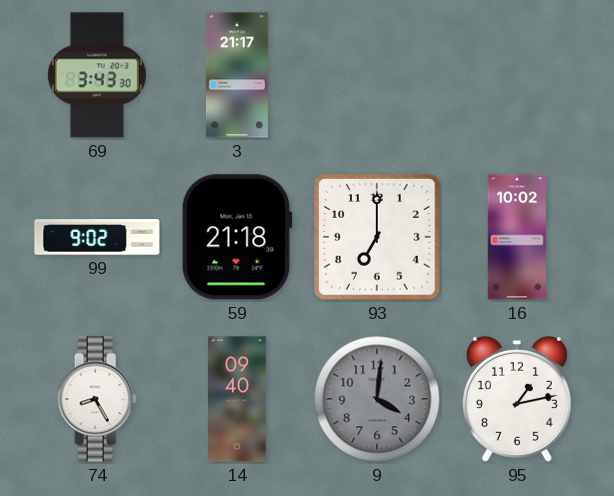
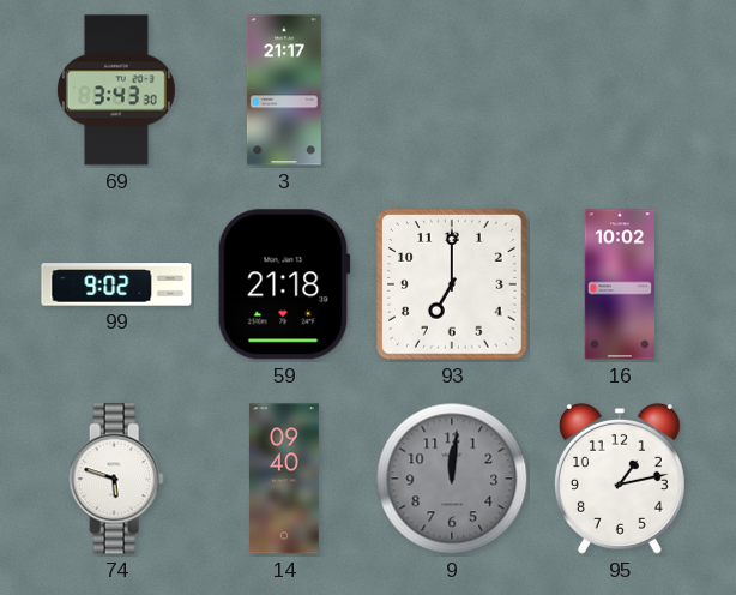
74: 8:25 -> 5:48 (116, 479)
9: 4:01 -> 12:01 (452, 479)
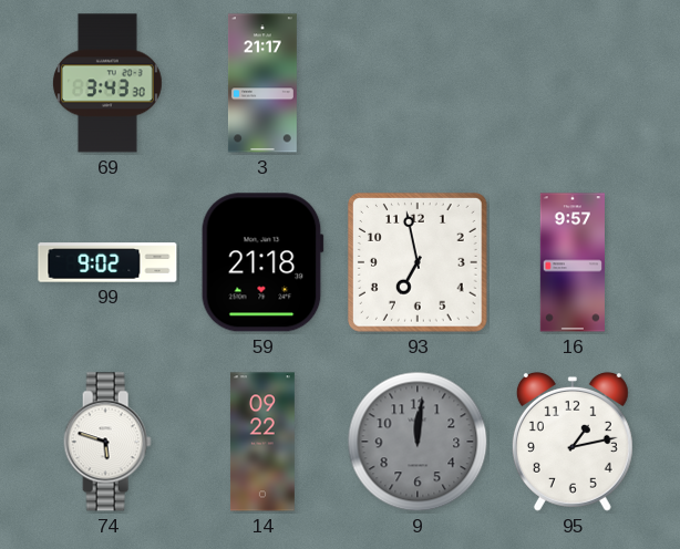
93: 7:00 -> 6:58 (419, 263)
16: 10:02 -> 9:57 (571, 262)
14: 09:40 -> 09:22 (262, 442)
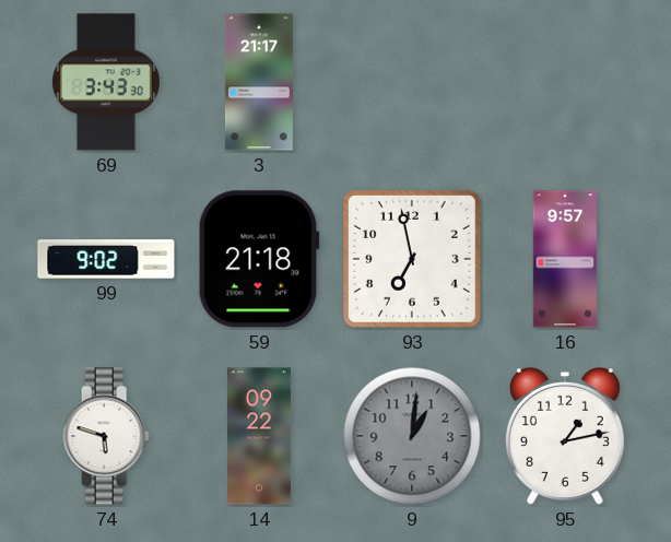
9: 12:01 -> 1:01 (412, 436)
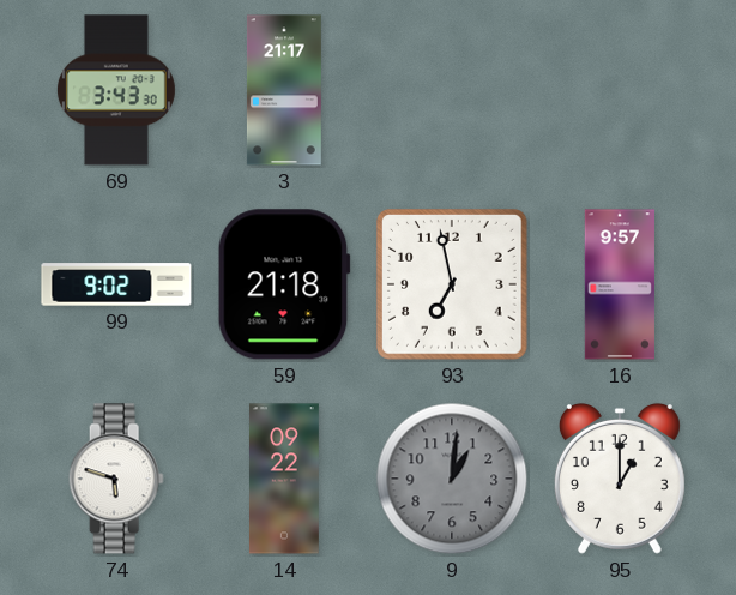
95: 1:13 -> 1:00 (620, 479)
